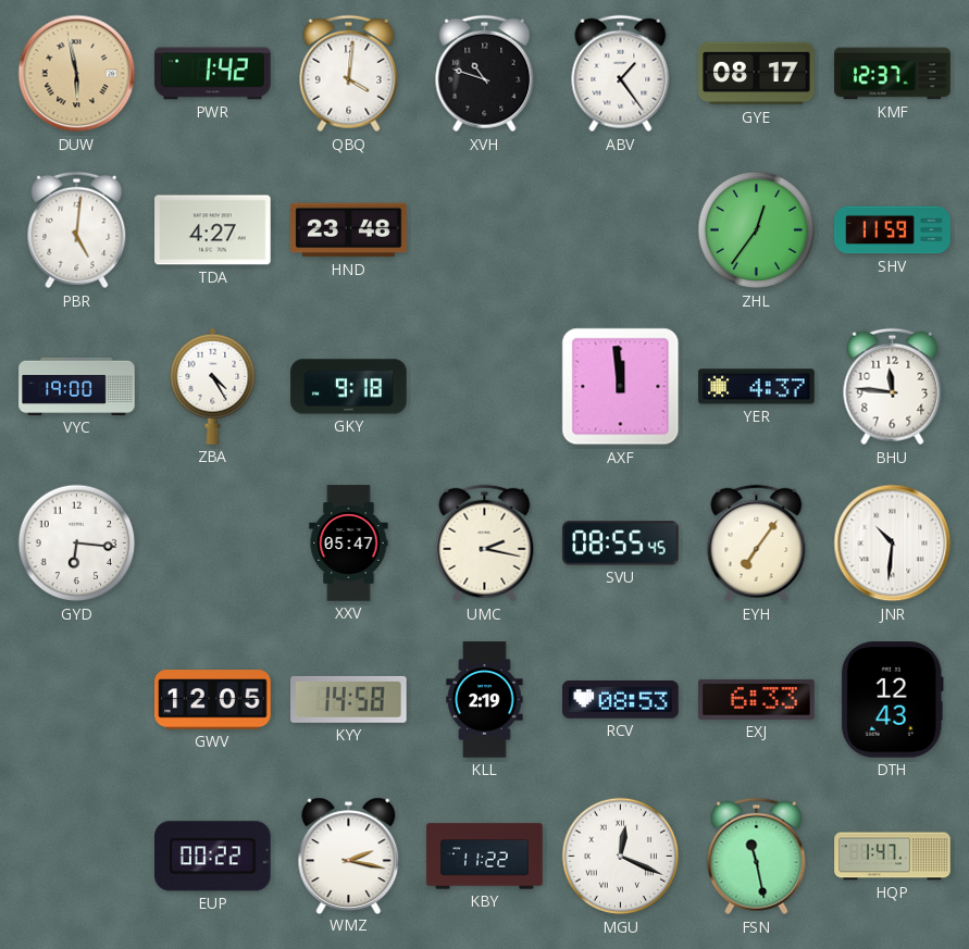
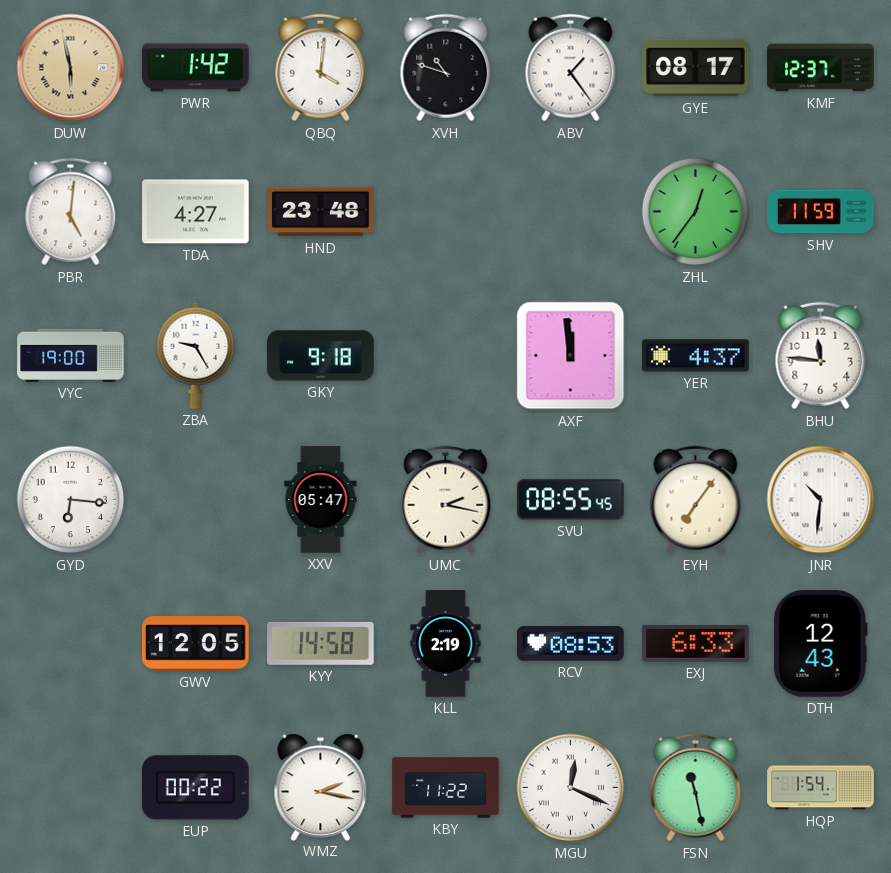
ZBA: 4:25 -> 9:25 (196, 355)
HQP: 1:47 -> 1:54 (821, 788)
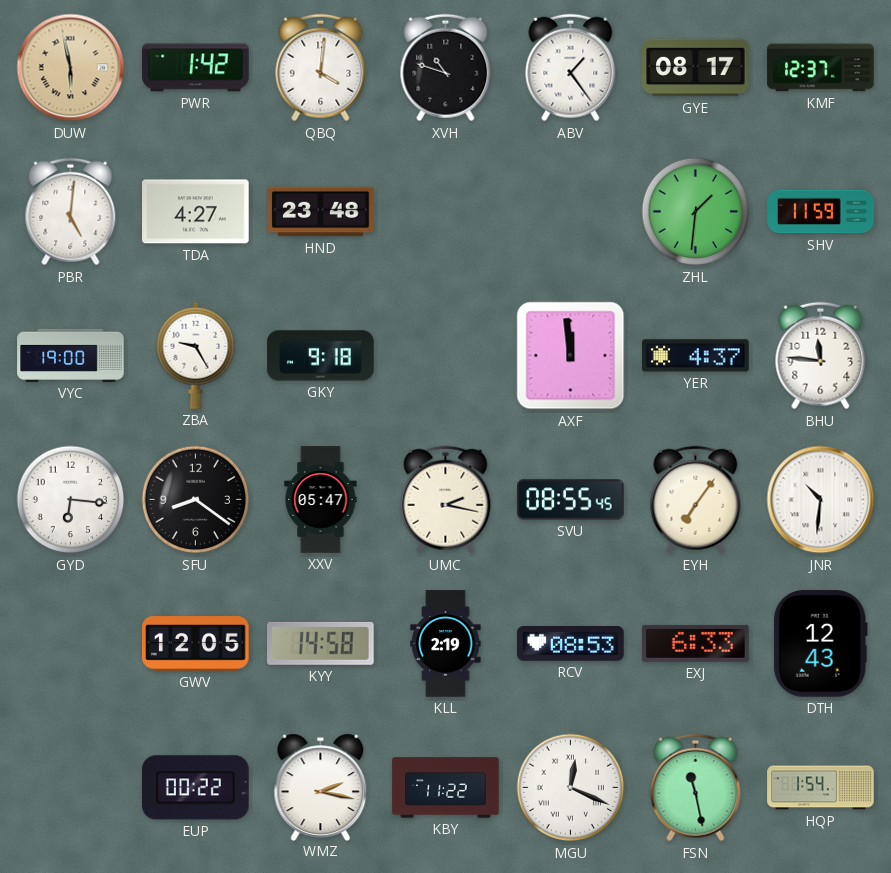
ZHL: 12:36 -> 1:31 (696, 212)
SFU: none -> 8:21 (196, 500)
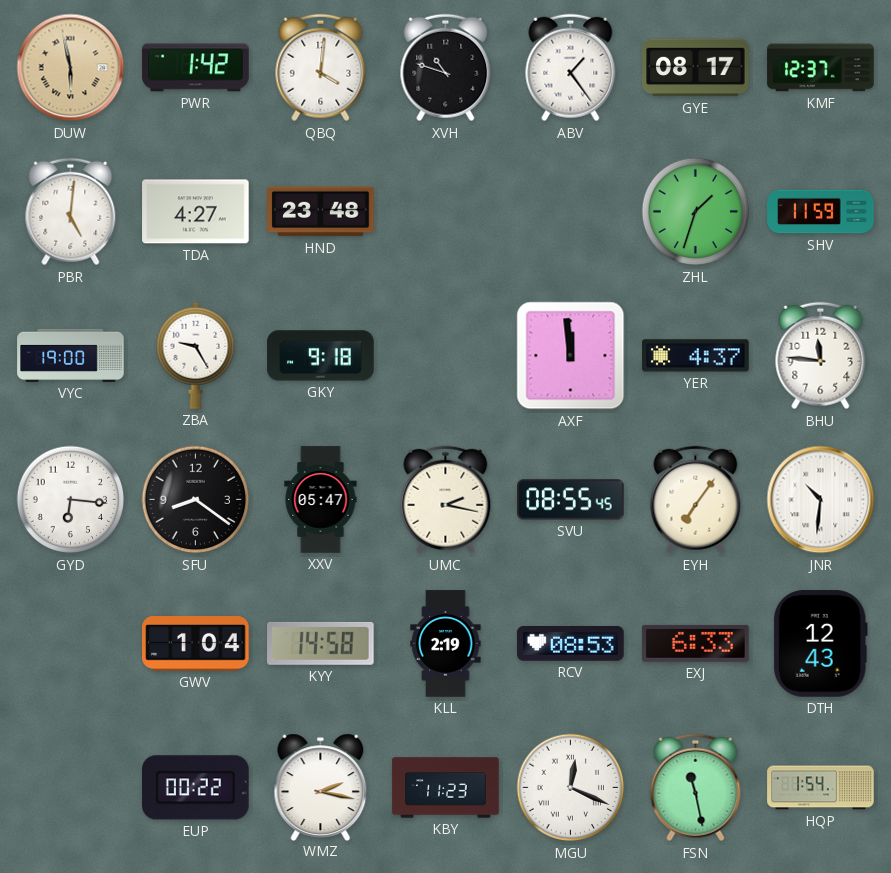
ZHL: 1:31 -> 1:33 (696, 212)
GWV: 12:05 -> 1:04 (196, 644)
KBY: 11:22 -> 11:23 (446, 788)
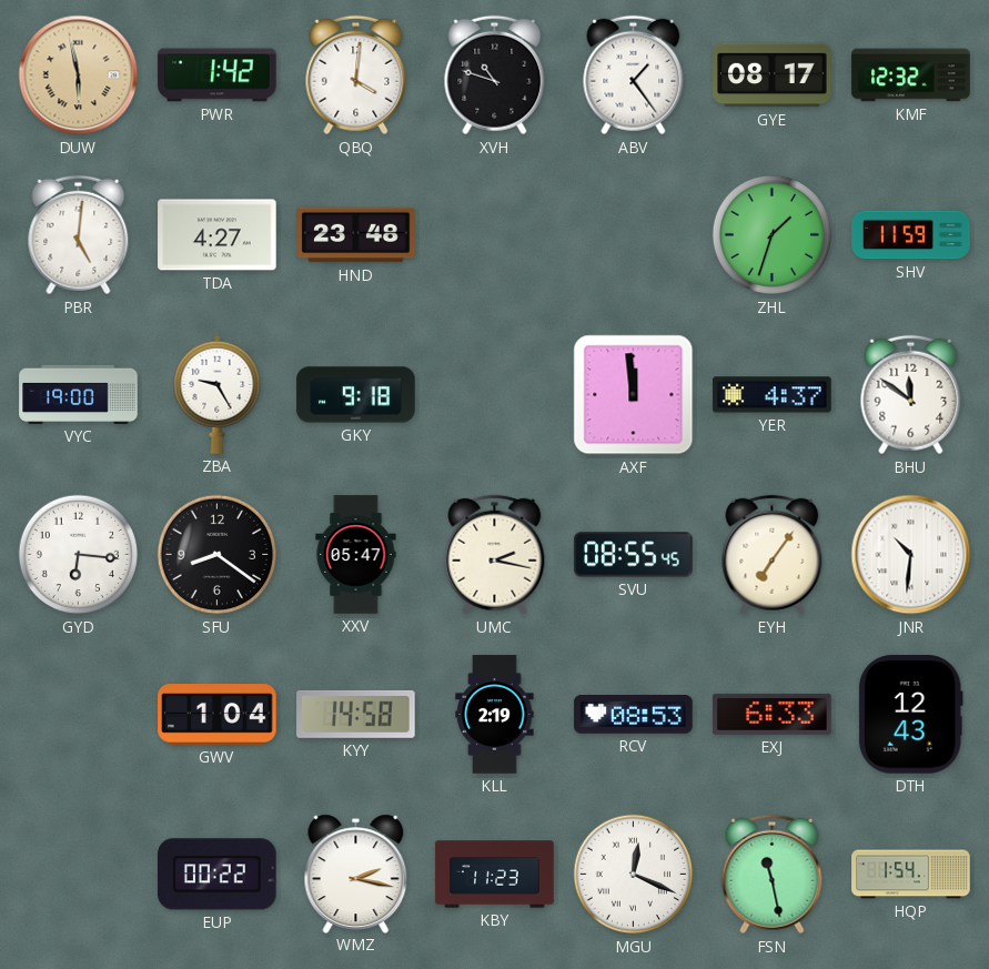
KMF: 12:37 -> 12:32 (911, 75)
BHU: 11:46 -> 11:51 (911, 395)
